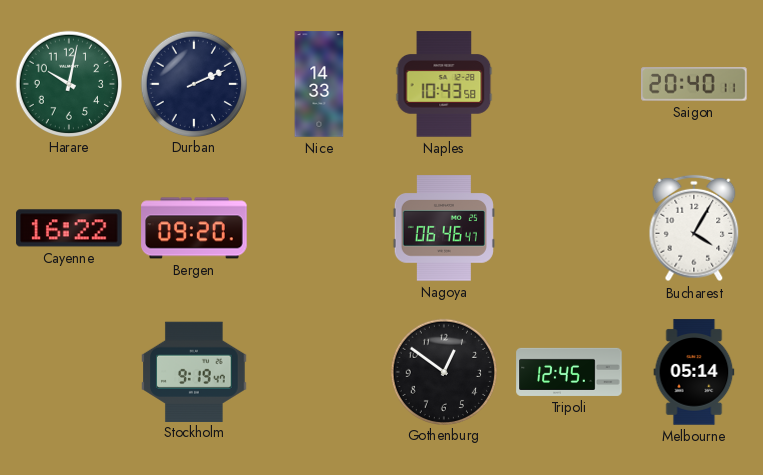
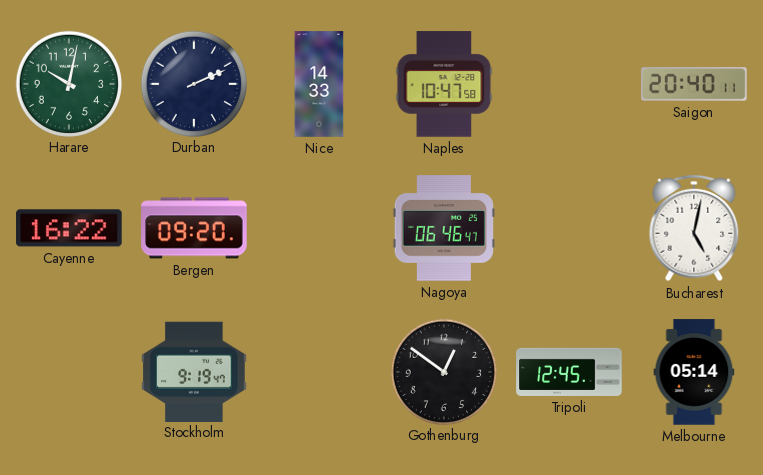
Naples: 10:43 -> 10:47 (444, 84)
Bucharest: 4:05 -> 5:02 (694, 228)
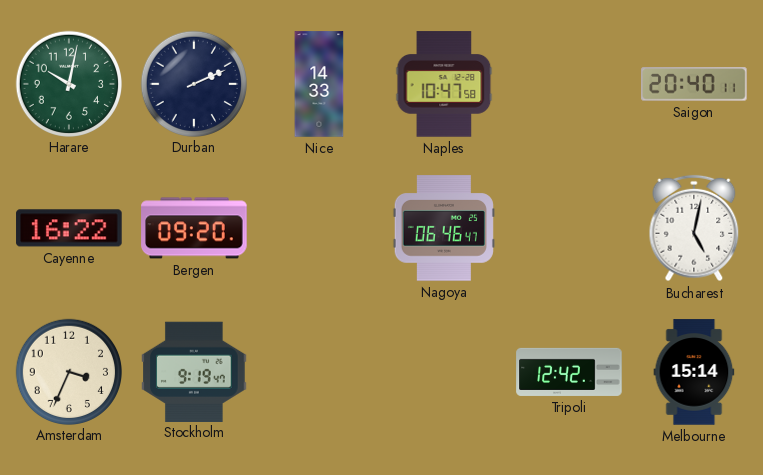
Amsterdam: none -> 3:34 (68, 371)
Gothenburg: 12:51 -> none (443, 371)
Tripoli: 12:45 -> 12:42 (569, 372)
Melbourne: 05:14 -> 15:14 (694, 372)
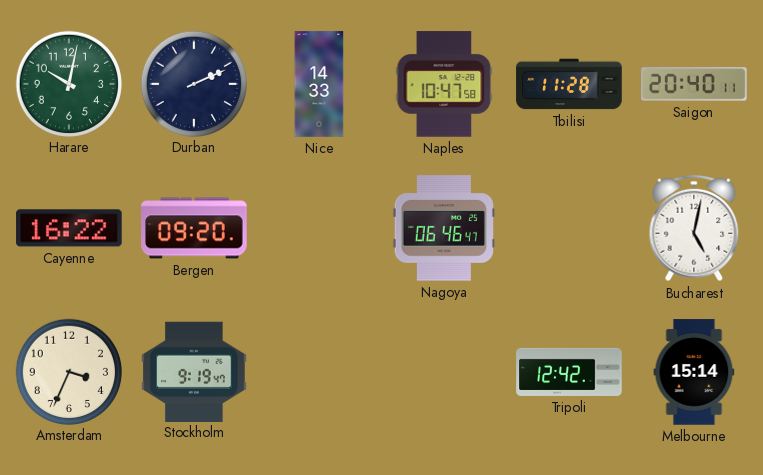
Tbilisi: none -> 11:28 (569, 84)
